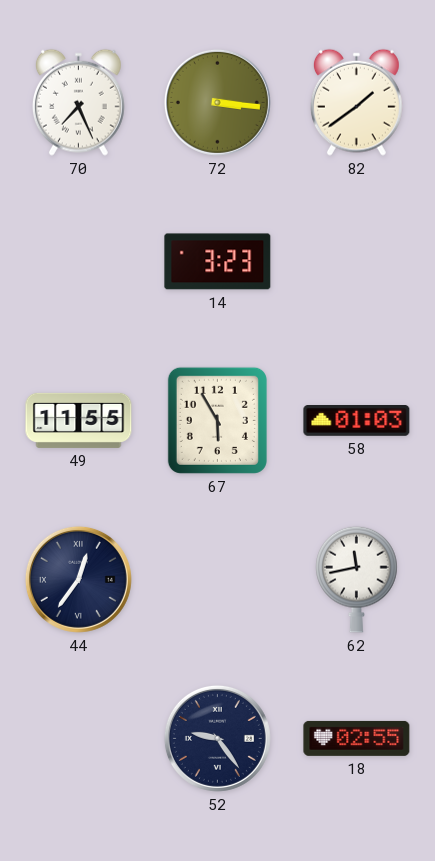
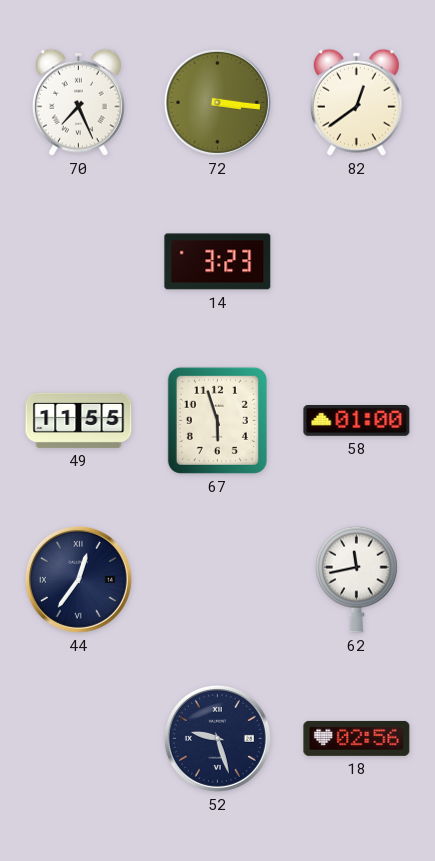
82: 1:39 -> 12:39 (356, 102)
67: 5:55 -> 5:57 (217, 420)
58: 01:03 -> 01:00 (357, 421)
52: 9:24 -> 9:27 (217, 738)
18: 02:55 -> 02:56 (357, 738)
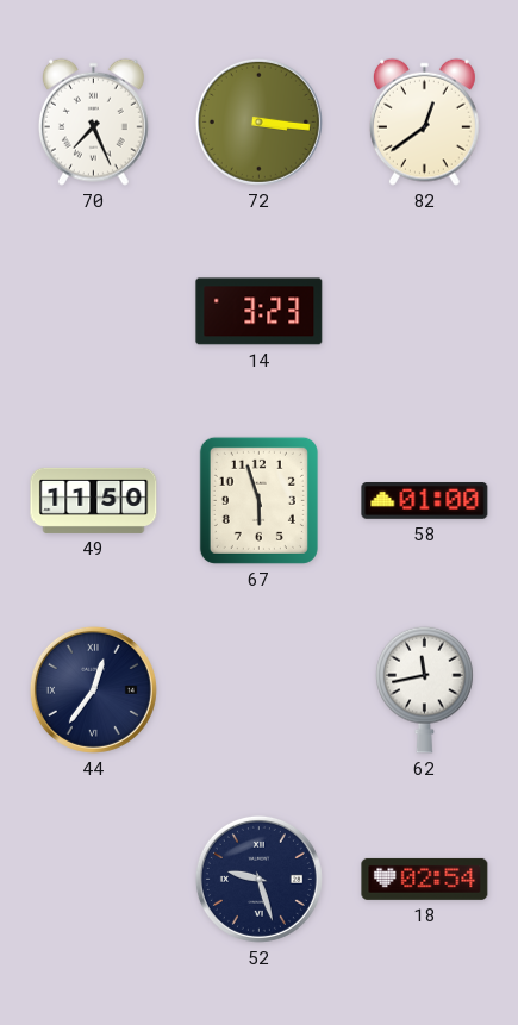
49: 11:55 -> 11:50 (94, 500)
18: 02:56 -> 02:54 (425, 879)
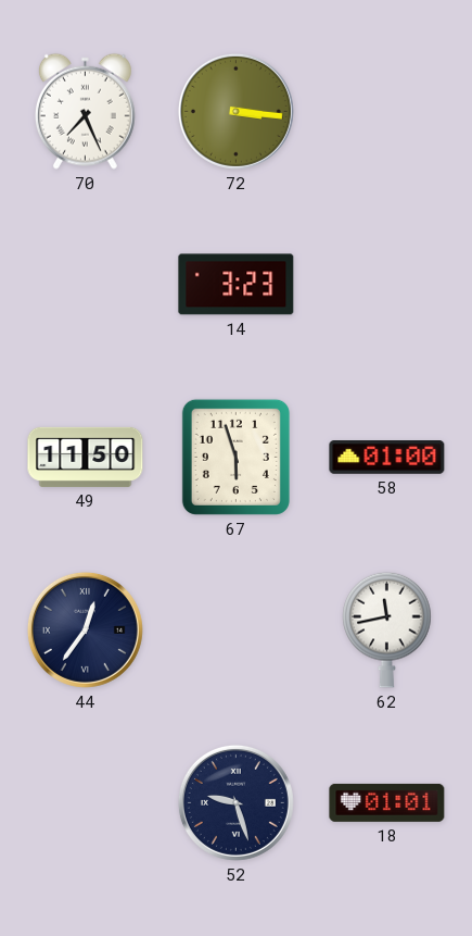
82: 12:39 -> none (424, 121)
18: 02:54 -> 01:01 (387, 802)
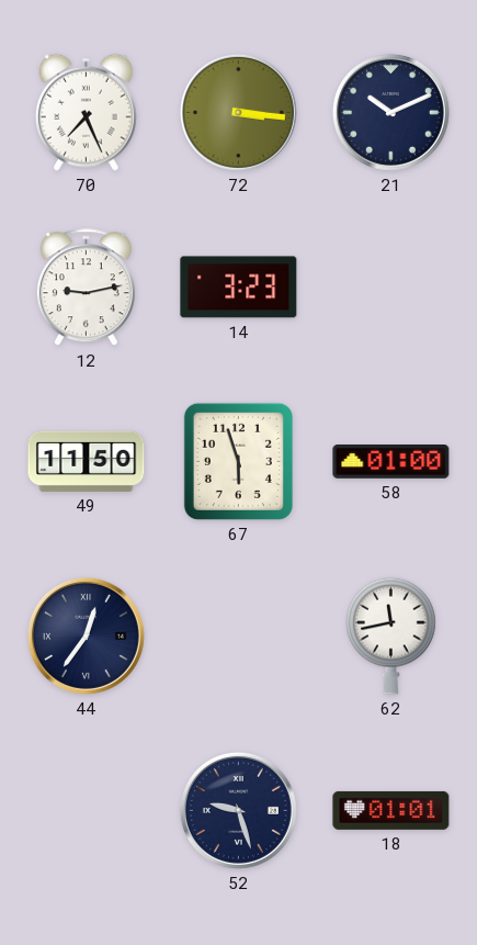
21: none -> 10:11 (390, 112)
12: none -> 9:13 (86, 288)
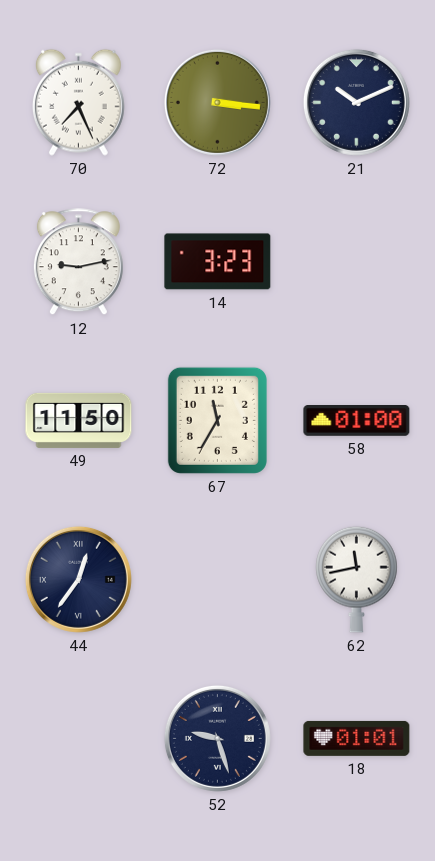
67: 5:57 -> 11:35 (217, 420)
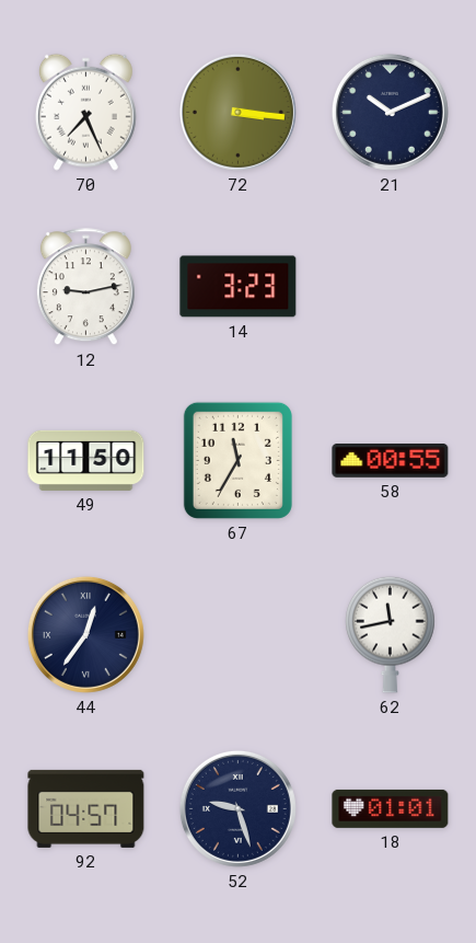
58: 01:00 -> 00:55 (391, 461)
92: none -> 04:57 (86, 808)
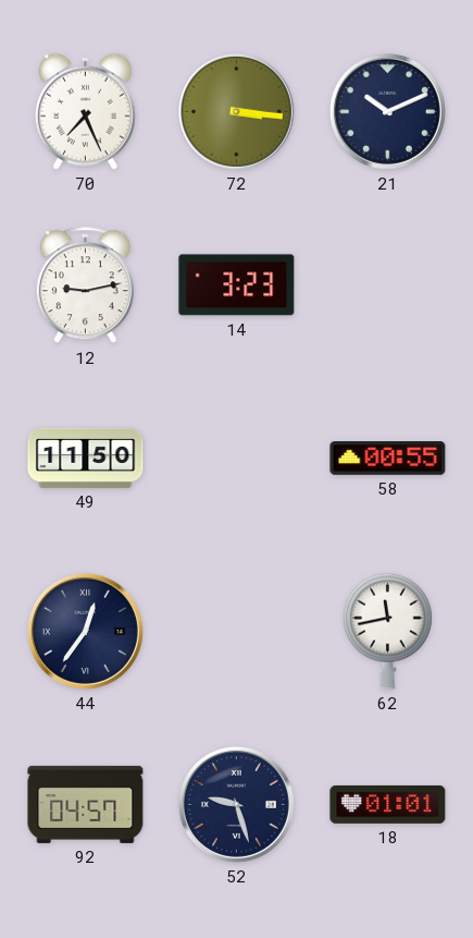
67: 11:35 -> none (237, 460)
